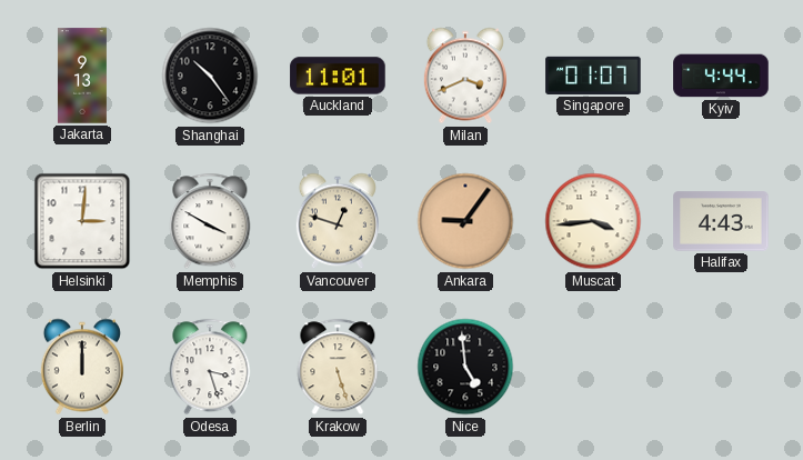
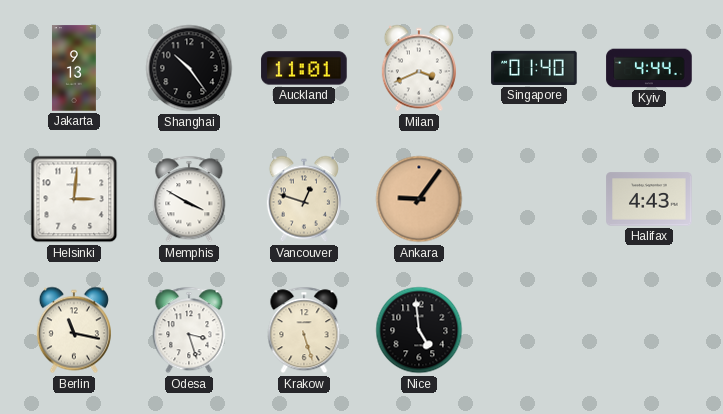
Singapore: 01:07 -> 01:40 (534, 68)
Muscat: 3:44 -> none (593, 221)
Berlin: 12:00 -> 11:17 (74, 330)
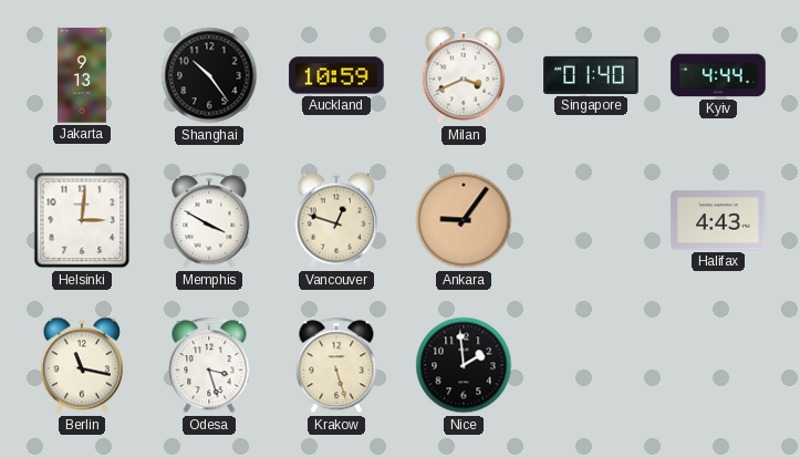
Auckland: 11:01 -> 10:59 (336, 75)
Nice: 4:59 -> 1:59 (464, 365)
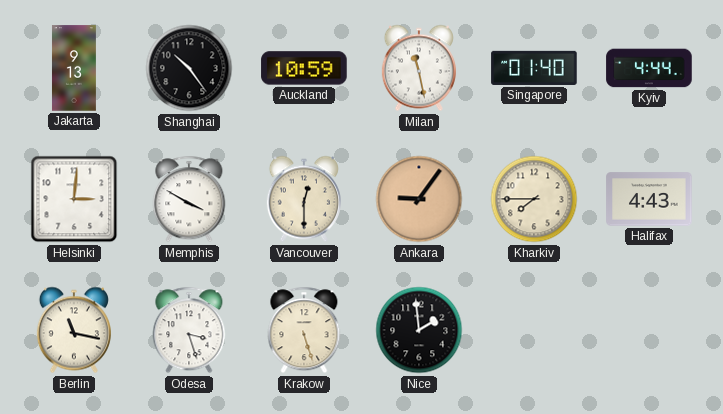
Milan: 3:41 -> 11:28 (419, 68)
Vancouver: 12:48 -> 12:30 (304, 199)
Kharkiv: none -> 7:45 (534, 199)
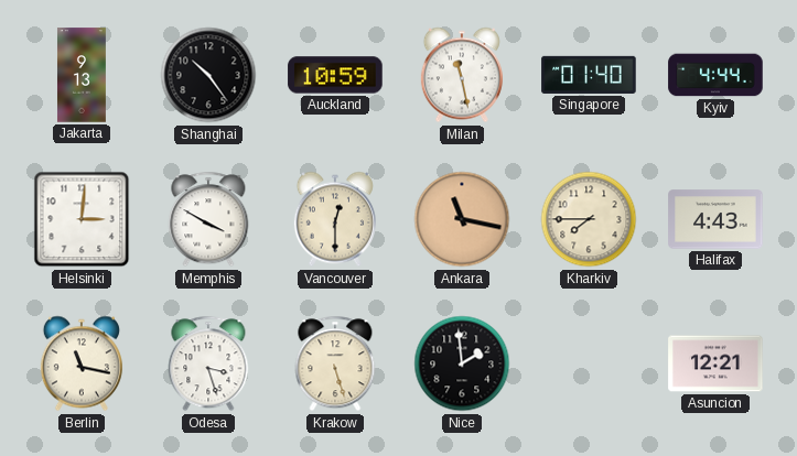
Ankara: 9:06 -> 11:17 (462, 219)
Asuncion: none -> 12:21 (715, 363)
